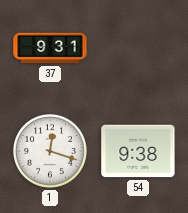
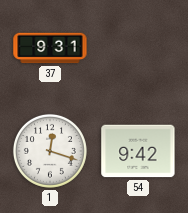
54: 9:38 -> 9:42 (138, 151)
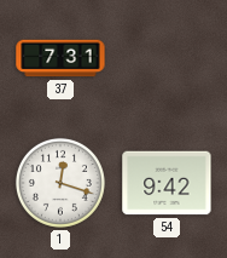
37: 9:31 -> 7:31 (60, 58)
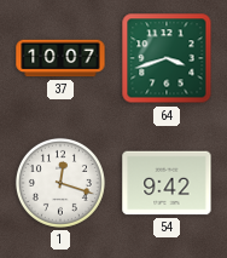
37: 7:31 -> 10:07 (60, 58)
64: none -> 3:42 (167, 58)
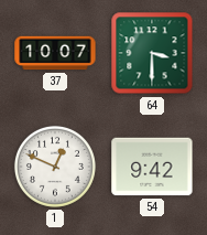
64: 3:42 -> 3:30 (152, 53)
1: 12:18 -> 12:49 (55, 167)
